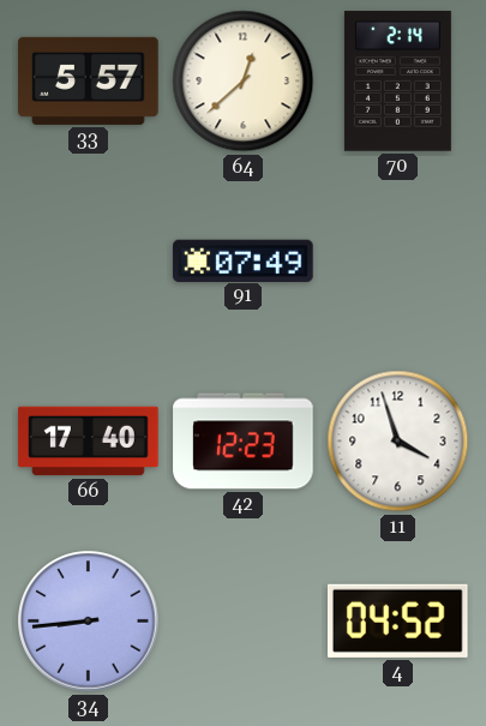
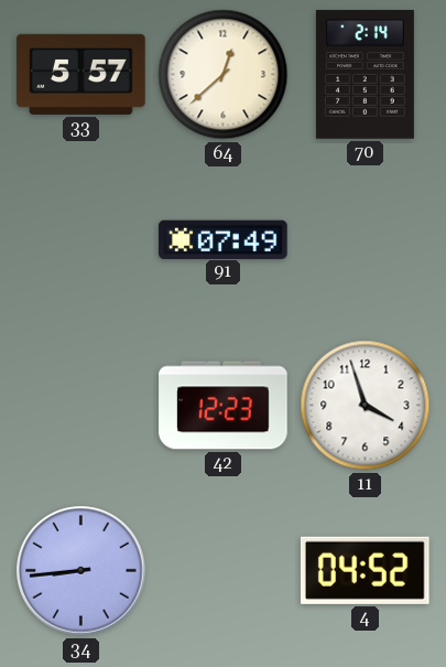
66: 17:40 -> none (89, 442)
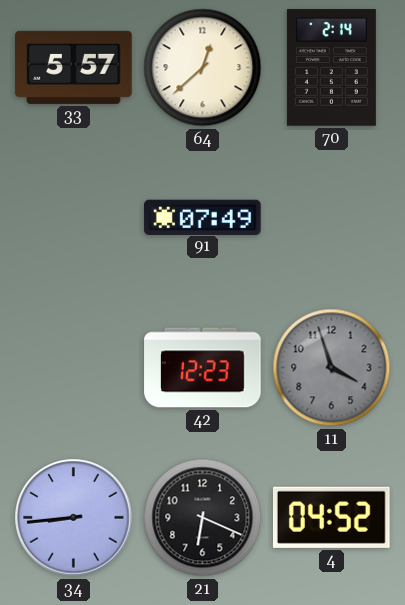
11 dial: white -> grey (332, 368)
21: none -> 6:19 (203, 518)
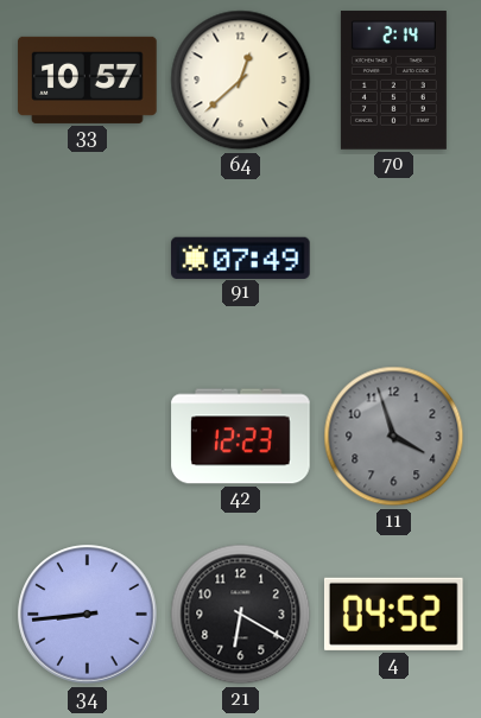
33: 5:57 -> 10:57 (88, 80)
21: 6:19 -> 6:20 (241, 615)
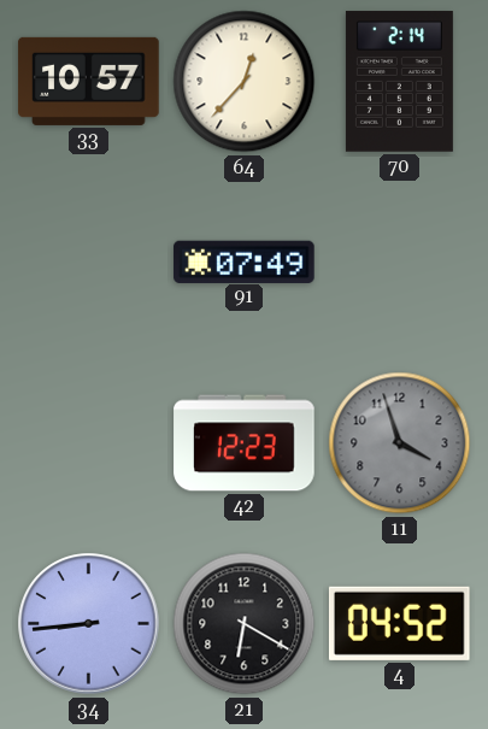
64: 12:38 -> 12:37 (245, 82)
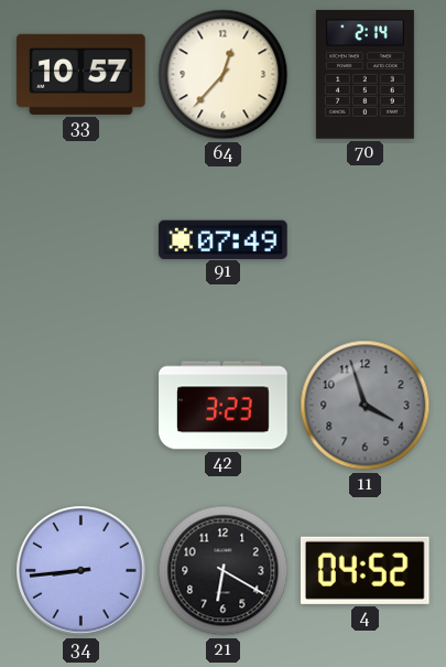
42: 12:23 -> 3:23 (224, 406)
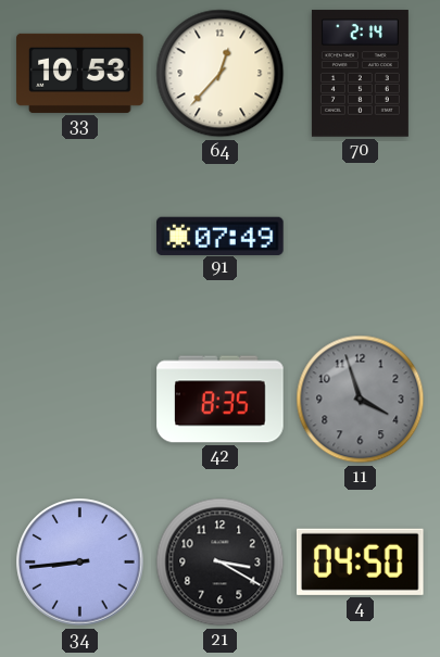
33: 10:57 -> 10:53 (80, 73)
42: 3:23 -> 8:35 (221, 400)
21: 6:20 -> 3:20 (221, 563)
4: 04:52 -> 04:50 (360, 561)
